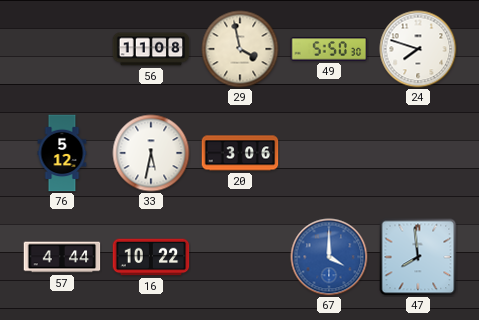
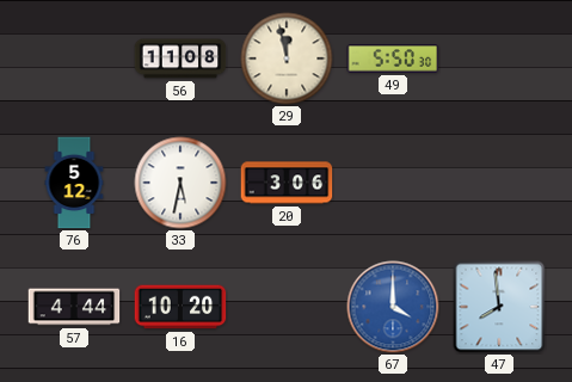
29: 3:58 -> 11:58 (287, 58)
24: 7:48 -> none (418, 49)
16: 10:22 -> 10:20 (180, 307)
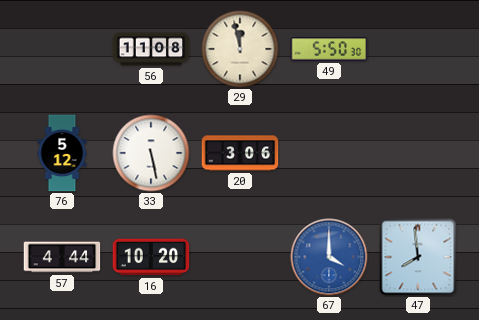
33: 5:32 -> 5:28 (151, 153)
